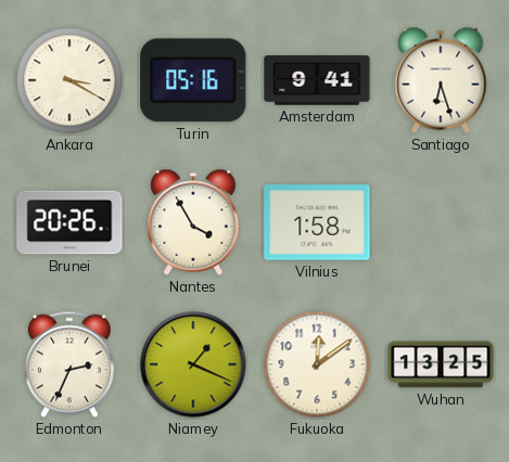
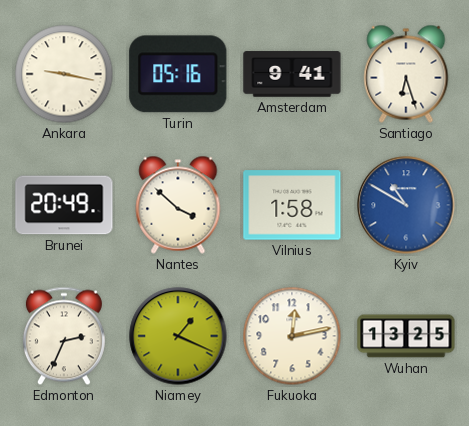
Ankara: 3:20 -> 9:17 (64, 74)
Brunei: 20:26 -> 20:49 (64, 205)
Nantes: 3:55 -> 3:52 (178, 205)
Kyiv: none -> 10:50 (406, 205)
Fukuoka: 12:09 -> 12:13 (292, 336)
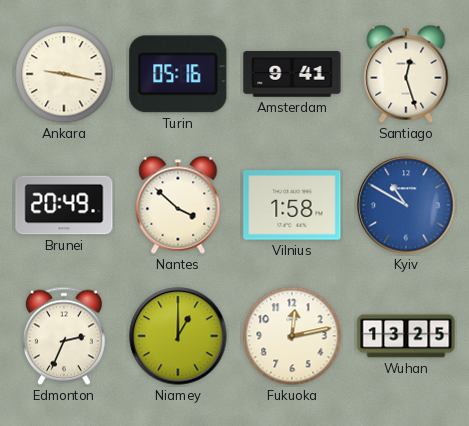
Santiago: 6:27 -> 12:27 (406, 74)
Niamey: 1:19 -> 1:00 (178, 336)
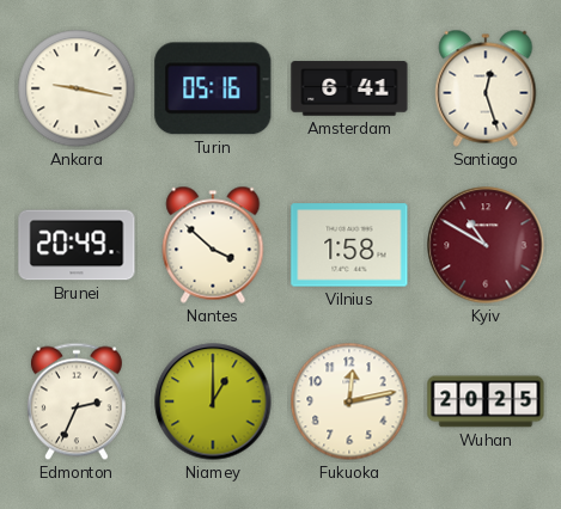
Amsterdam: 9:41 -> 6:41 (349, 88)
Kyiv dial: blue -> burgundy (486, 245)
Wuhan: 13:25 -> 20:25 (486, 401)
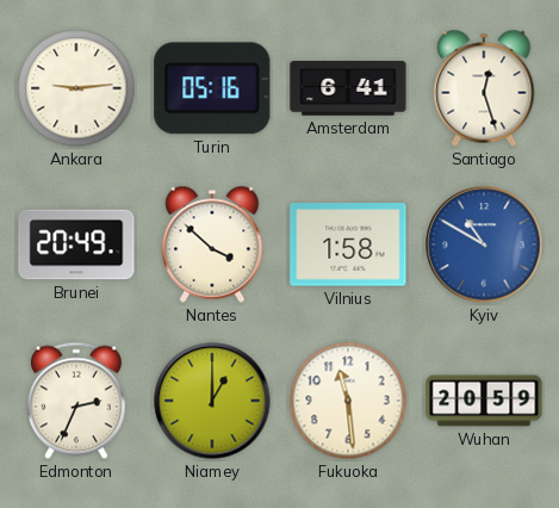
Ankara: 9:17 -> 9:14 (76, 88)
Kyiv dial: burgundy -> blue (484, 244)
Fukuoka: 12:13 -> 11:29 (348, 401)
Wuhan: 20:25 -> 20:59 (484, 401)
